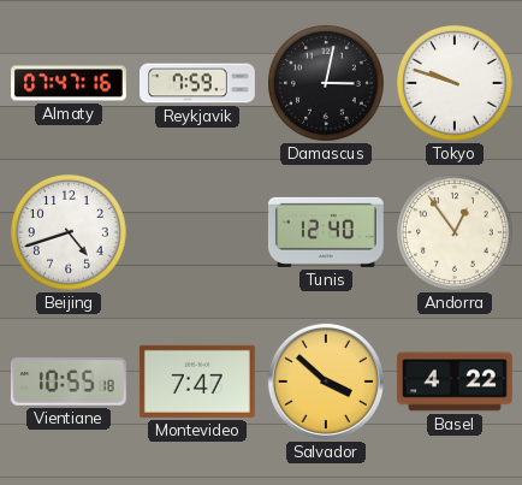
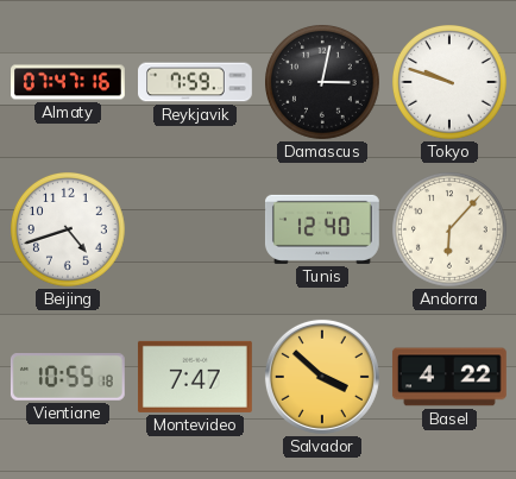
Andorra: 12:54 -> 6:07 (451, 231)
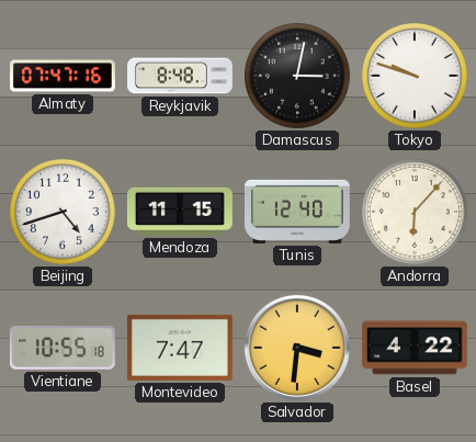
Reykjavik: 7:59 -> 8:48 (181, 76)
Mendoza: none -> 11:15 (180, 212)
Salvador: 3:52 -> 3:31 (297, 348)
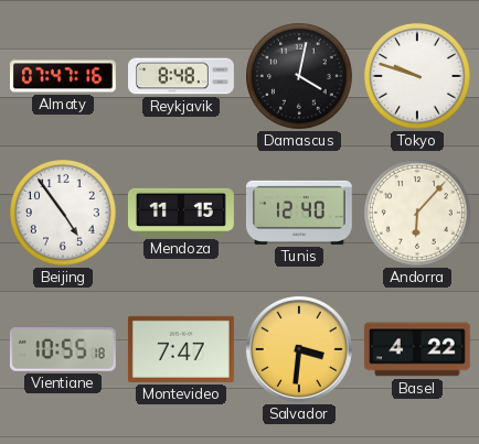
Damascus: 3:02 -> 4:02 (300, 77)
Beijing: 4:42 -> 4:54 (64, 214)
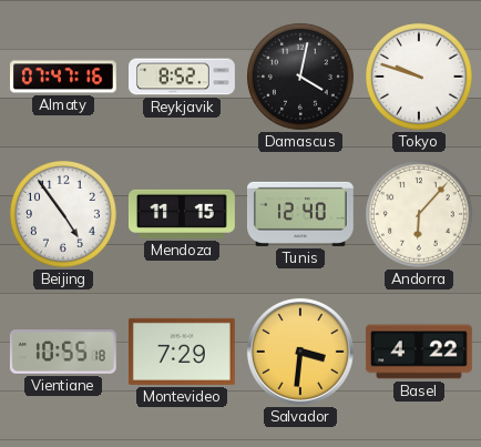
Reykjavik: 8:48 -> 8:52 (183, 77)
Montevideo: 7:47 -> 7:29 (182, 352)
